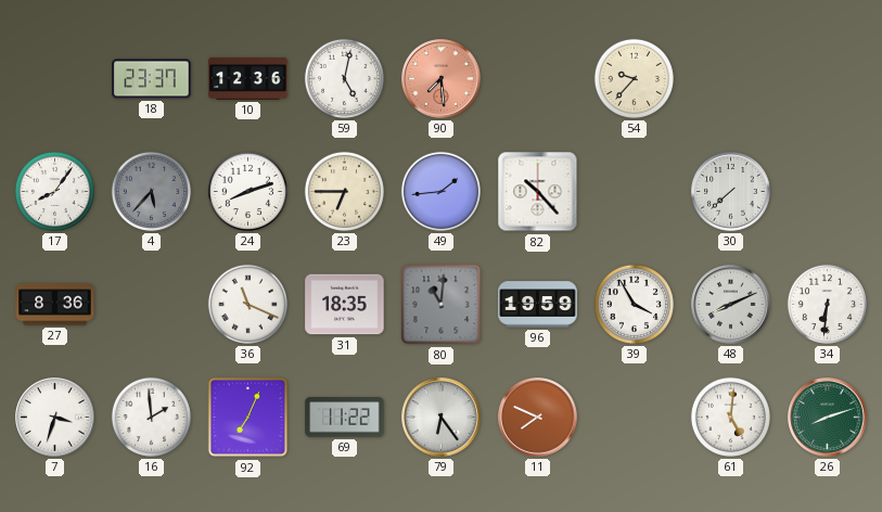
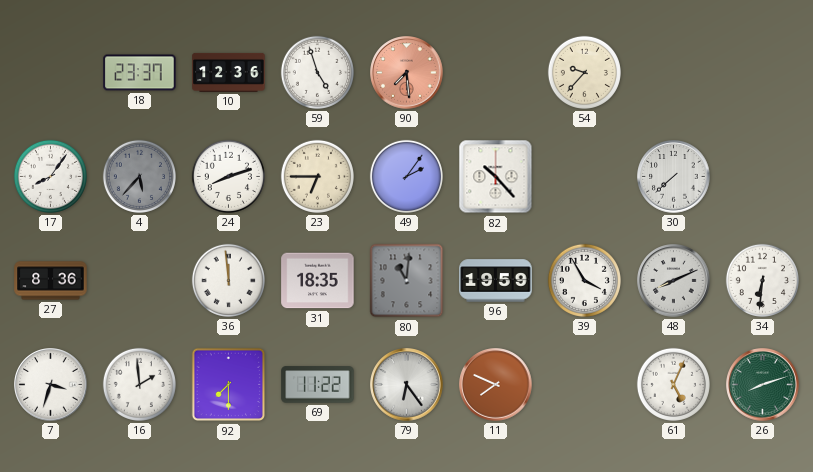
59: 5:02 -> 4:57 (317, 72)
49: 1:44 -> 2:06 (406, 176)
36: 11:19 -> 11:59 (228, 280)
92: 7:04 -> 7:30 (229, 385)
61: 5:01 -> 5:04 (673, 384)
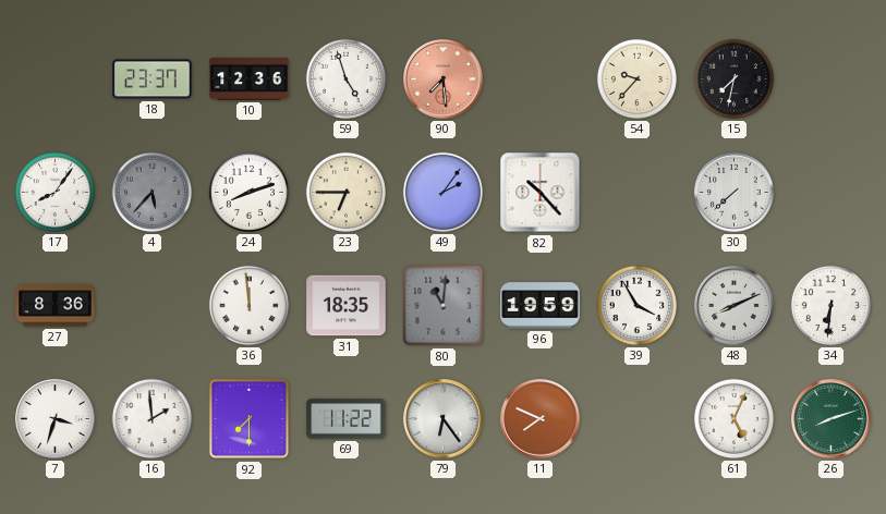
15: none -> 7:32 (733, 78)
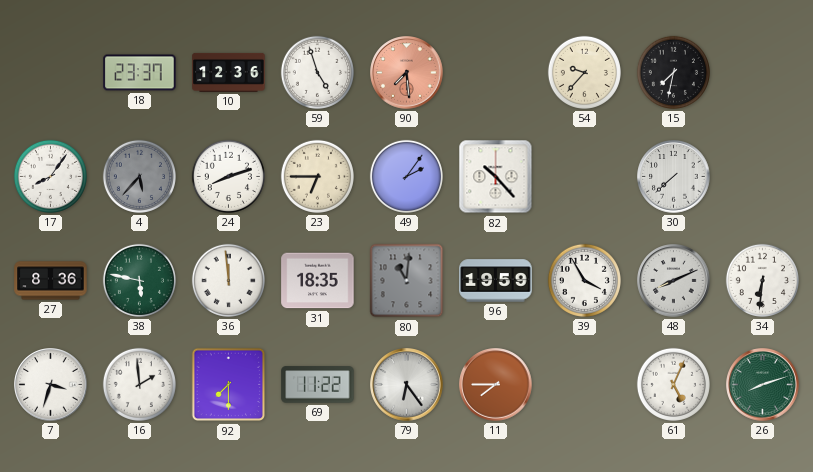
38: none -> 5:47 (139, 280)
11: 7:49 -> 7:45 (496, 385)
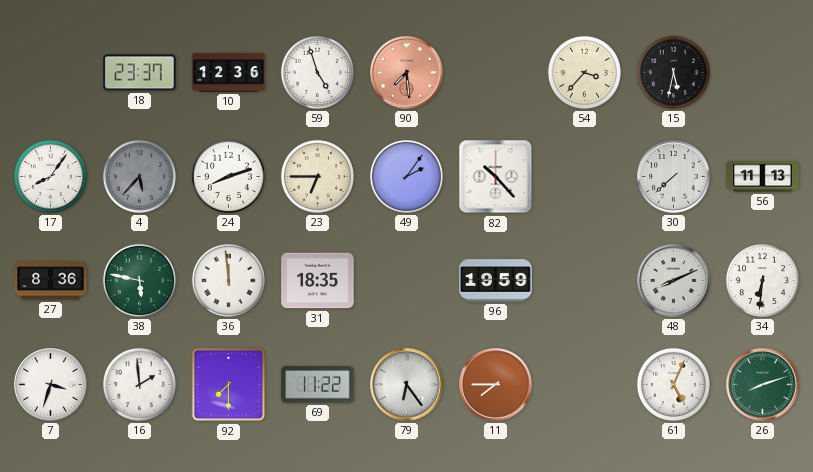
54: 9:37 -> 3:37 (584, 72)
15: 7:32 -> 5:32 (673, 72)
56: none -> 11:13 (763, 177)
80: 11:01 -> none (407, 281)
39: 3:55 -> none (584, 280)
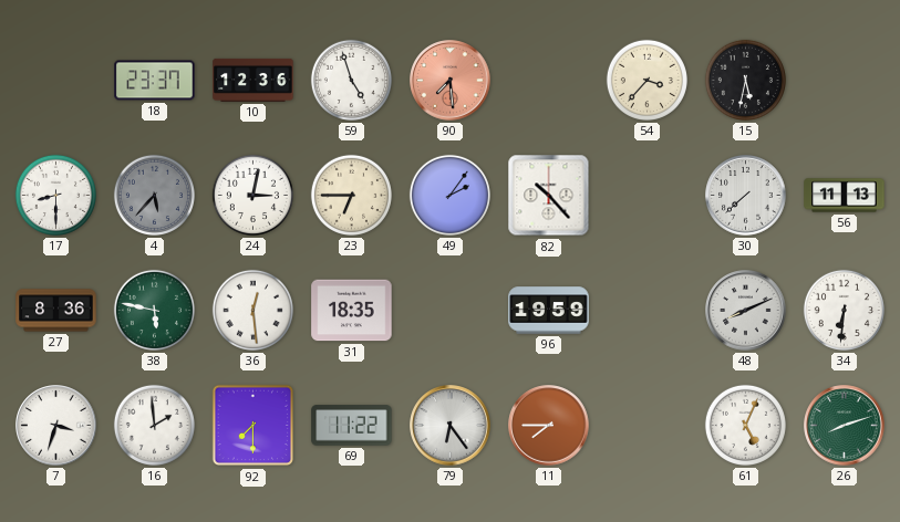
17: 8:06 -> 8:30 (55, 195)
24: 8:12 -> 3:02 (252, 195)
36: 11:59 -> 12:29 (252, 310)
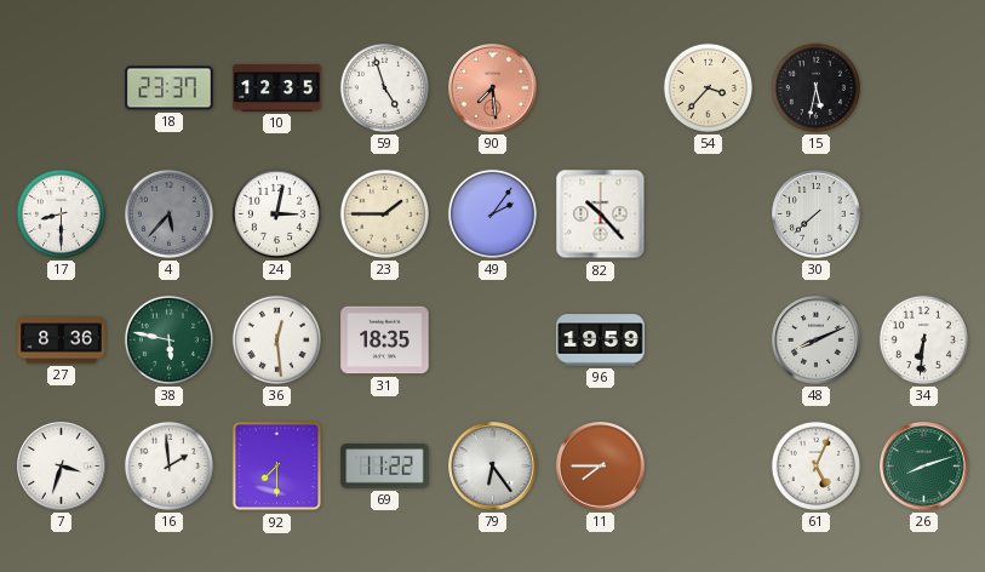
10: 12:36 -> 12:35 (277, 87)
23: 6:45 -> 1:45 (384, 213)
56: 11:13 -> none (845, 196)
